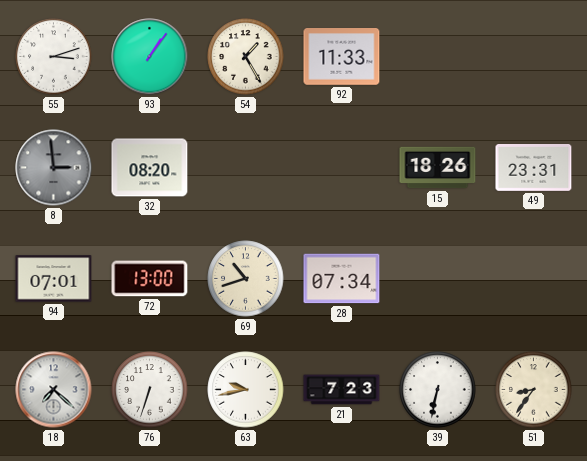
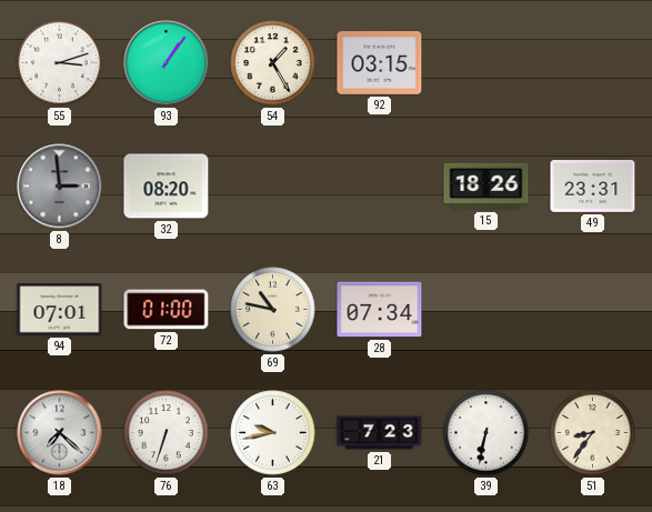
92: 11:33 -> 03:15 (380, 63)
72: 13:00 -> 01:00 (167, 310)
69: 10:42 -> 10:47 (273, 310)
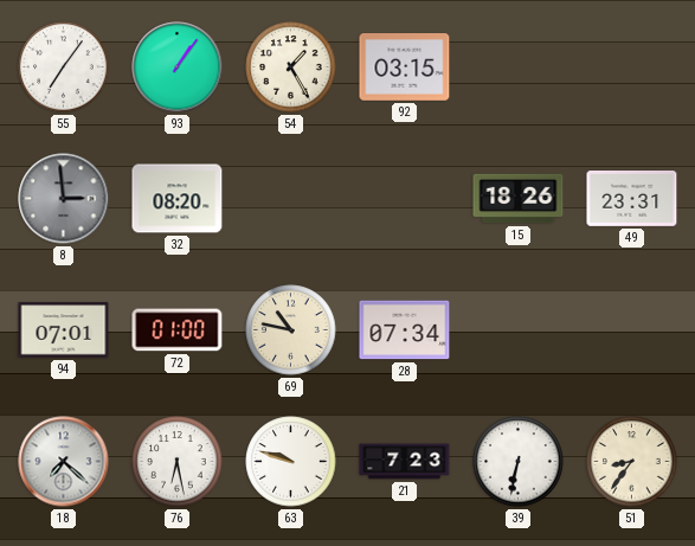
55: 3:12 -> 7:06 (64, 68)
76: 6:33 -> 6:28 (178, 462)
63: 9:43 -> 9:48 (291, 462)
